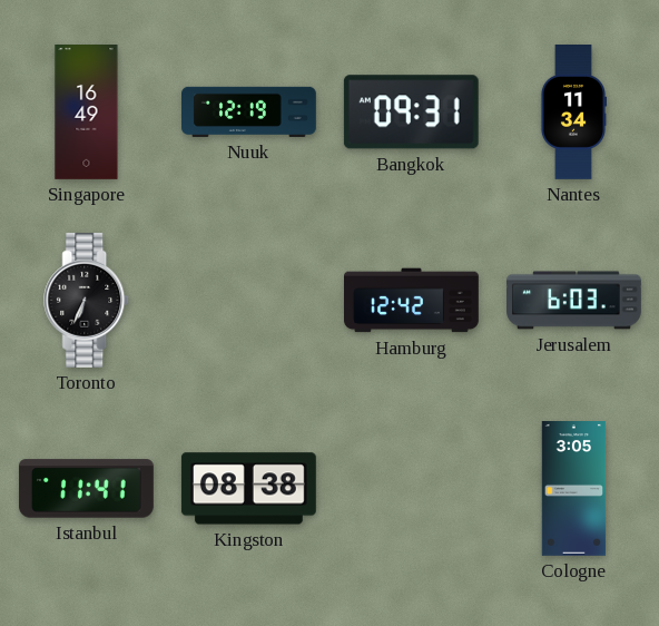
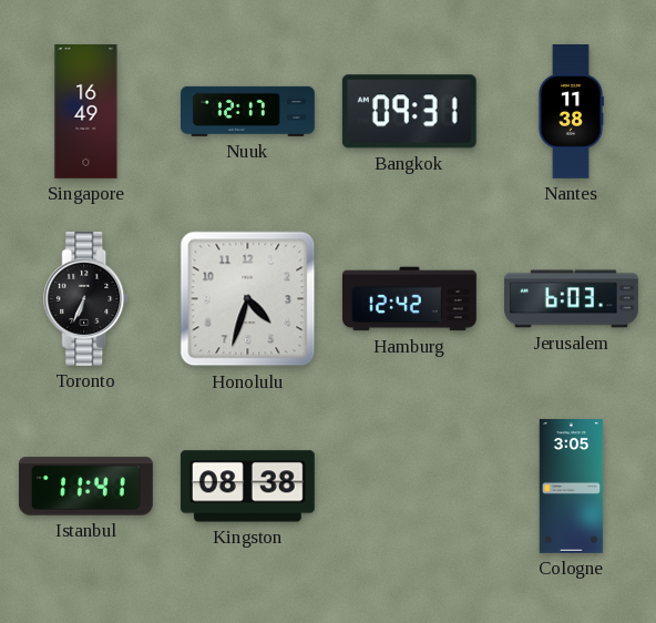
Nuuk: 12:19 -> 12:17 (248, 111)
Nantes: 11:34 -> 11:38 (570, 112)
Honolulu: none -> 4:33 (248, 299)
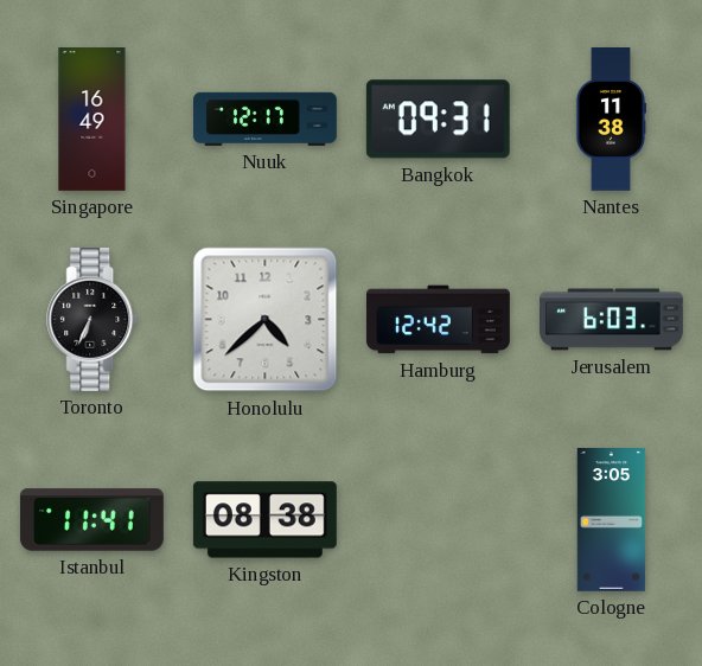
Honolulu: 4:33 -> 4:38 (266, 320)
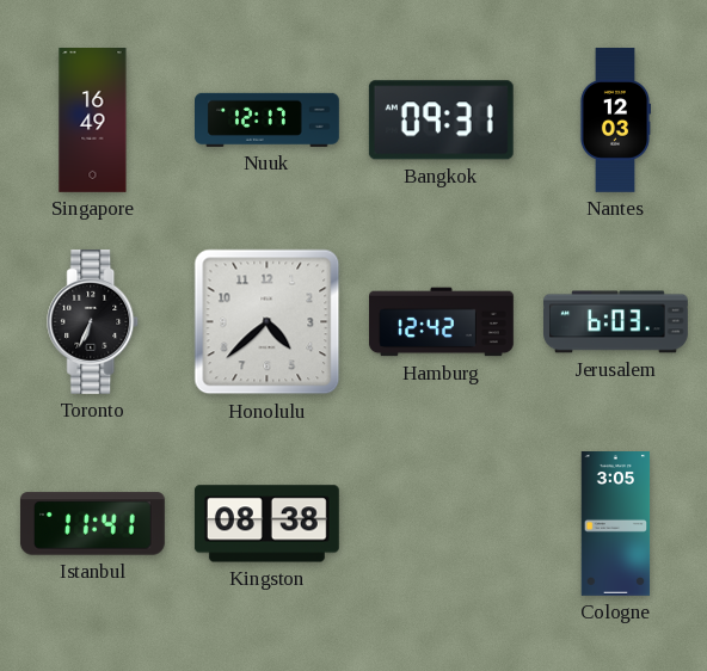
Nantes: 11:38 -> 12:03 (614, 121)
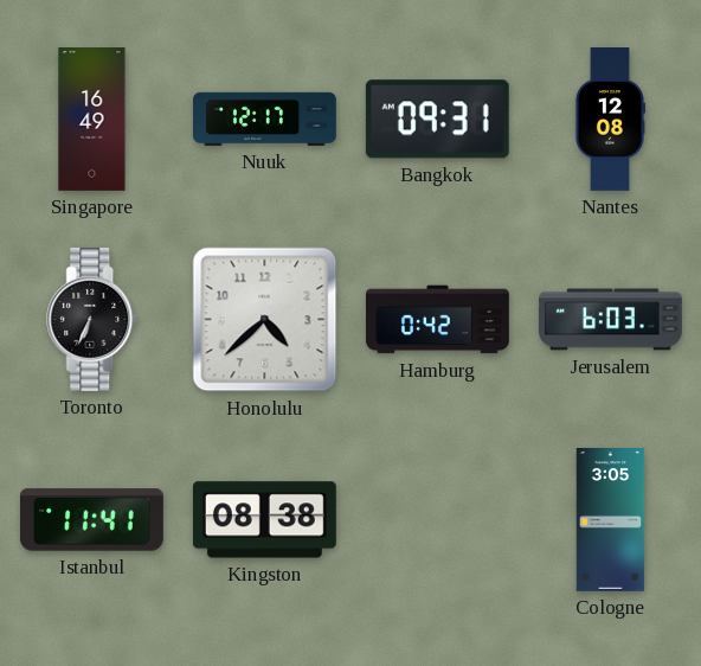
Nantes: 12:03 -> 12:08 (609, 120)
Hamburg: 12:42 -> 0:42 (438, 320)
